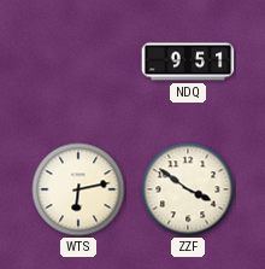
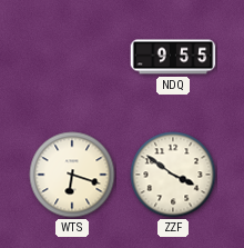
NDQ: 9:51 -> 9:55 (173, 57)
WTS: 6:13 -> 6:18 (72, 175)
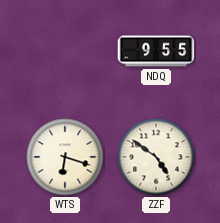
ZZF: 3:51 -> 4:51 (156, 157)
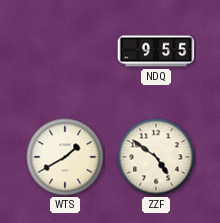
WTS: 6:18 -> 1:40 (65, 157)
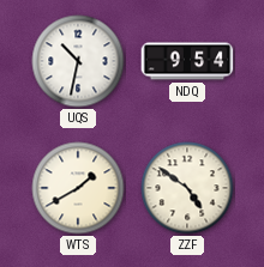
UQS: none -> 10:32 (78, 61)
NDQ: 9:55 -> 9:54 (187, 61)
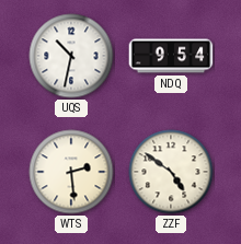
WTS: 1:40 -> 2:29 (71, 172)
